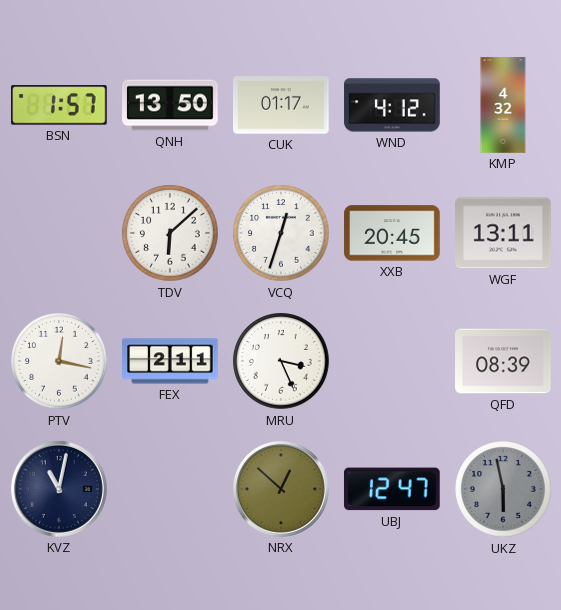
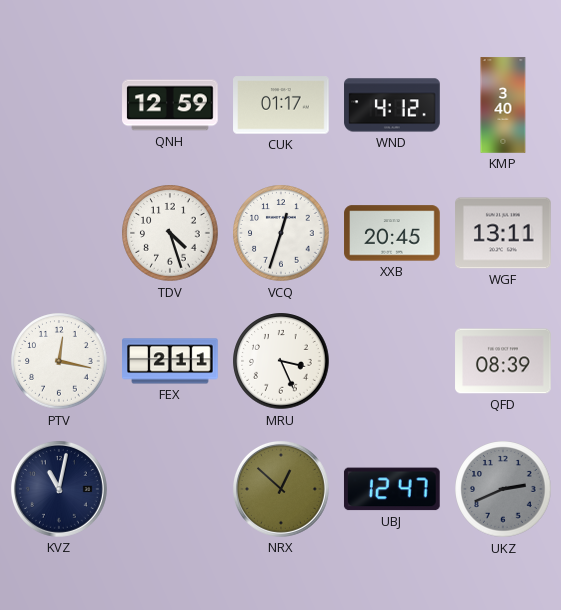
BSN: 1:57 -> none (60, 105)
QNH: 13:50 -> 12:59 (170, 105)
KMP: 4:32 -> 3:40 (503, 105)
TDV: 6:08 -> 4:27 (170, 233)
UKZ: 5:58 -> 2:41 (503, 489)
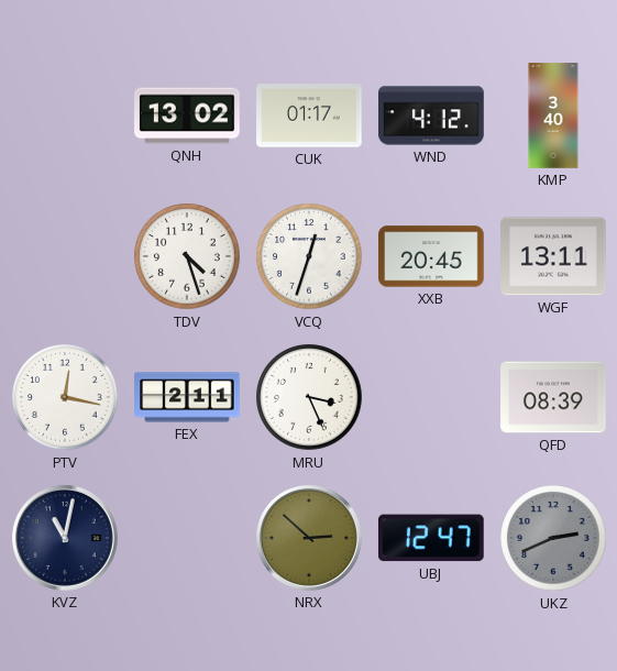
QNH: 12:59 -> 13:02 (187, 116)
NRX: 12:52 -> 2:52 (309, 538)
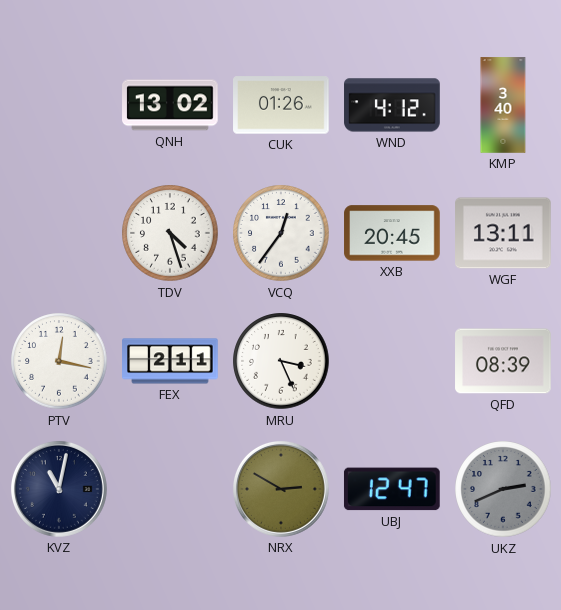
CUK: 01:17 -> 01:26 (281, 105)
VCQ: 12:33 -> 12:36 (281, 233)
NRX: 2:52 -> 2:50 (281, 489)
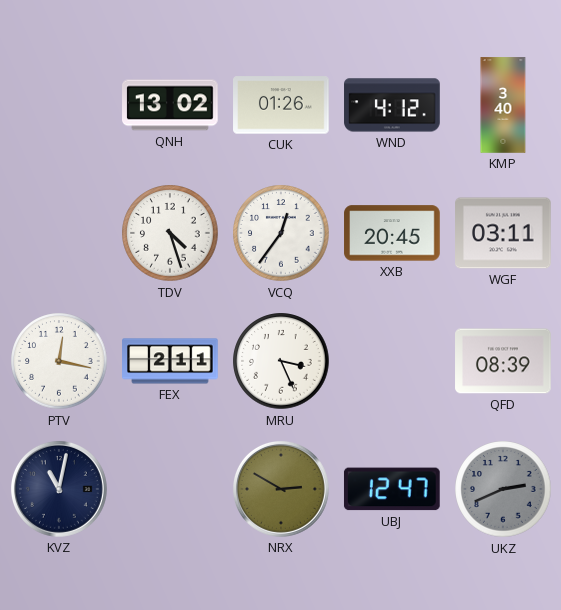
WGF: 13:11 -> 03:11 (503, 233)
